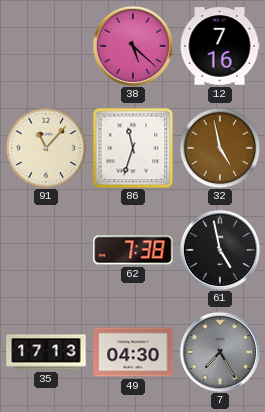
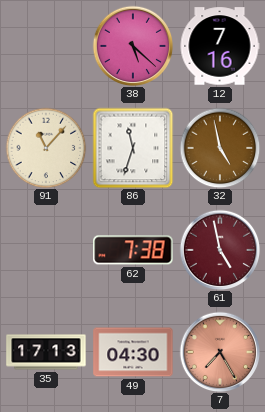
61 dial: black -> burgundy (220, 250)
7 dial: grey -> salmon (220, 352)
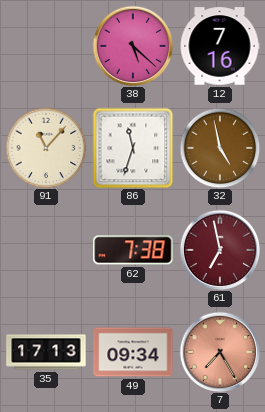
61: 4:58 -> 6:58 (220, 250)
49: 04:30 -> 09:34 (133, 352)
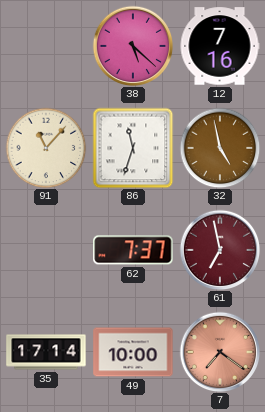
62: 7:38 -> 7:37 (133, 250)
35: 17:13 -> 17:14 (46, 352)
49: 09:34 -> 10:00 (133, 352)
7: 7:25 -> 7:21 (220, 352)
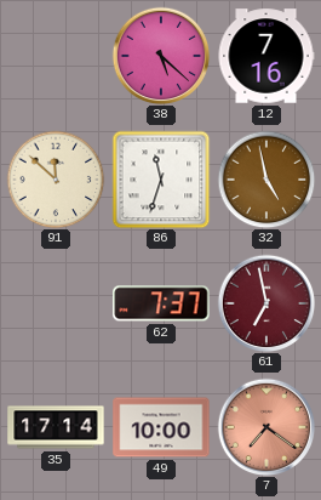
91: 11:07 -> 11:52 (56, 180)
